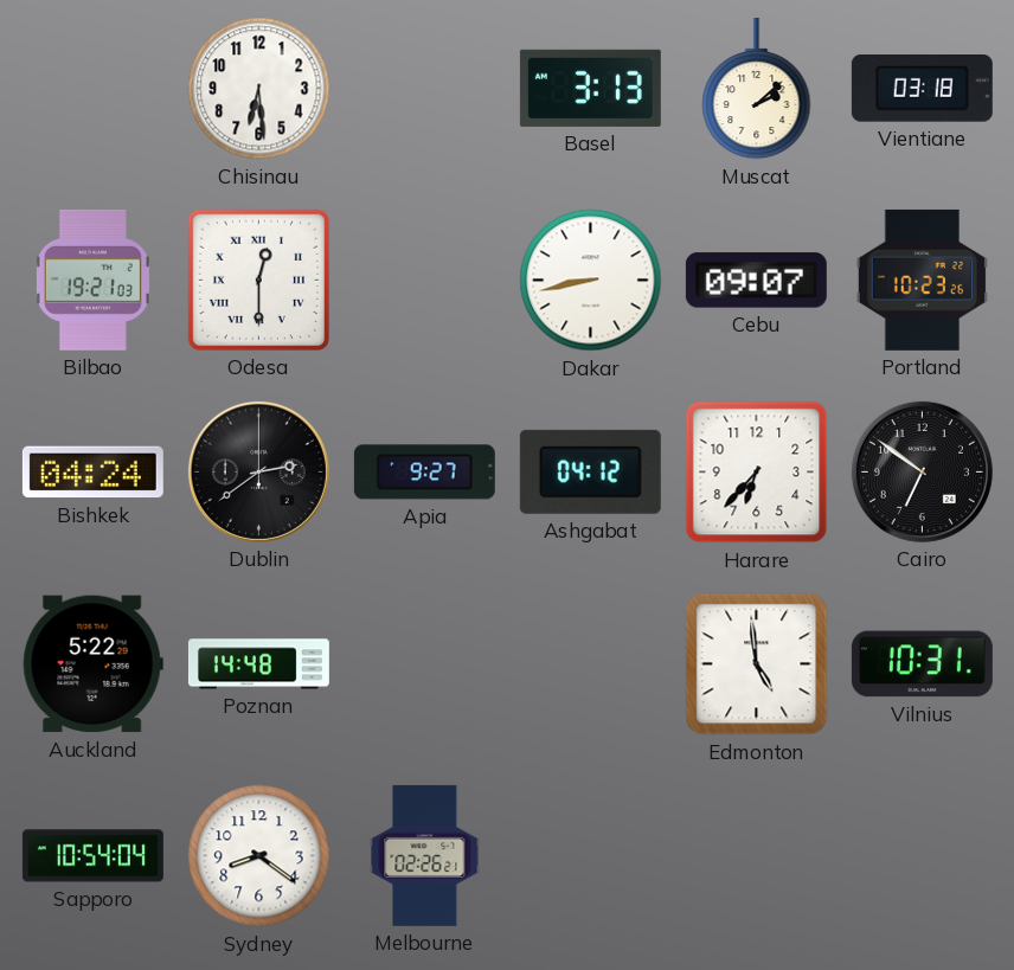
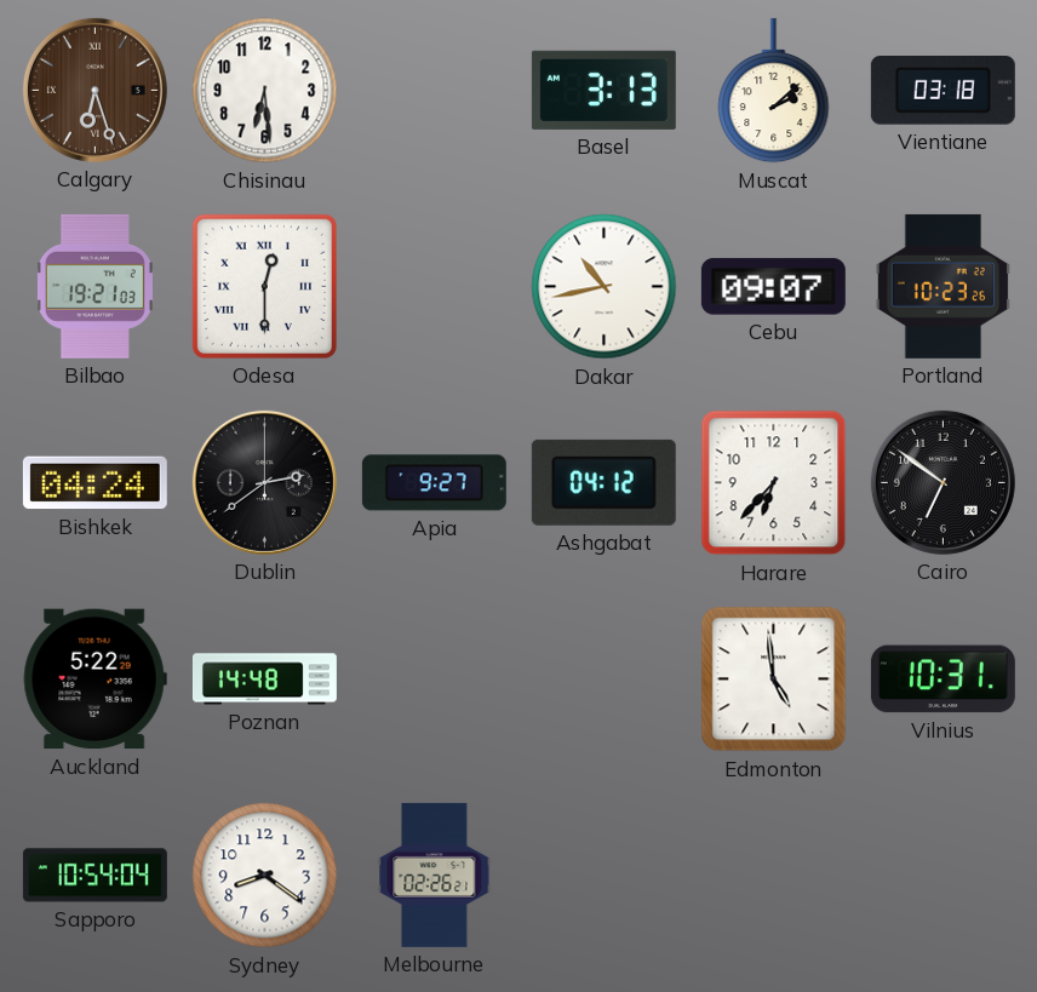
Calgary: none -> 6:27 (94, 90)
Dakar: 8:43 -> 10:43 (605, 287)
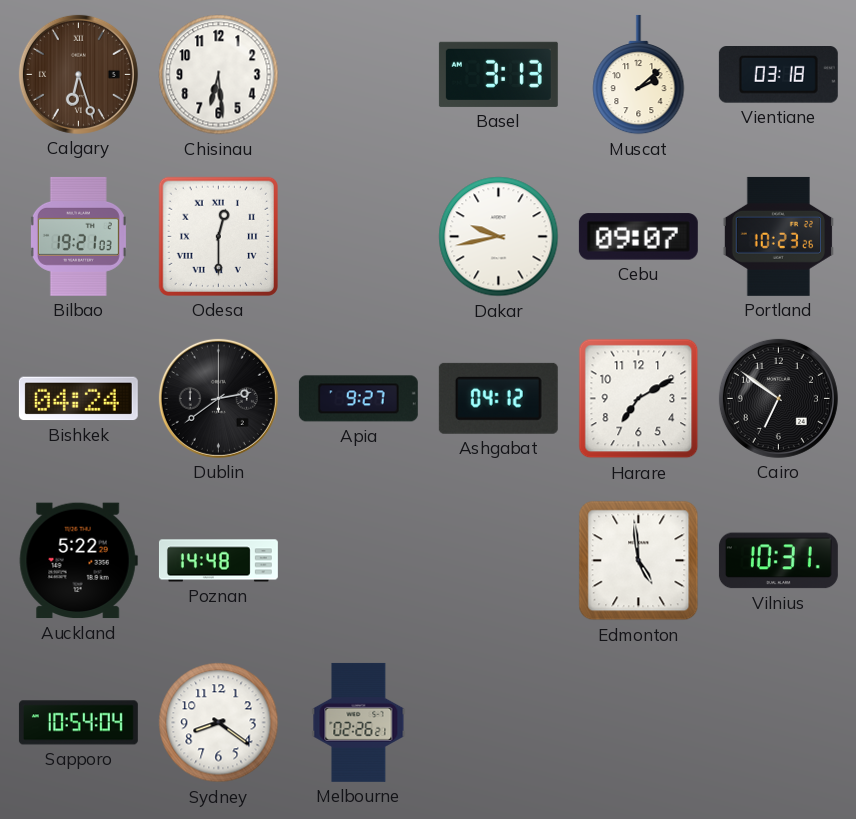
Dakar: 10:43 -> 9:43 (499, 237)
Harare: 6:37 -> 7:10 (639, 399)
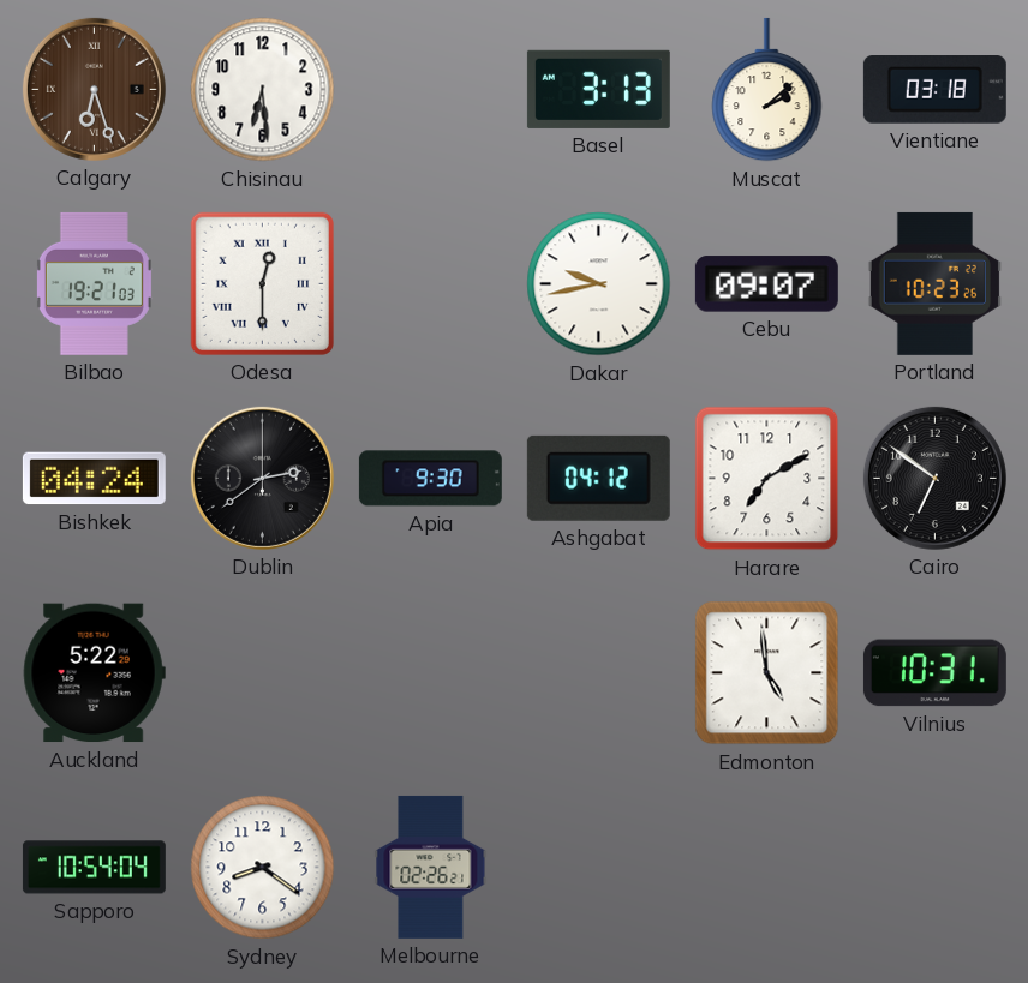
Apia: 9:27 -> 9:30 (430, 479)
Poznan: 14:48 -> none (218, 561)
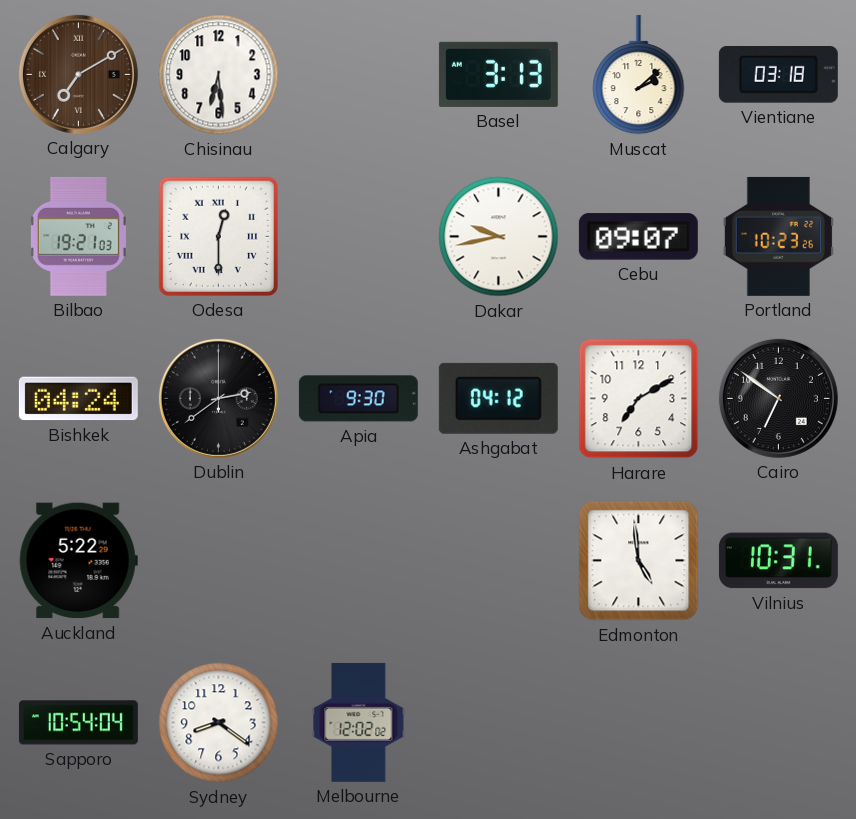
Calgary: 6:27 -> 7:10 (78, 74)
Melbourne: 02:26 -> 12:02 (359, 722)
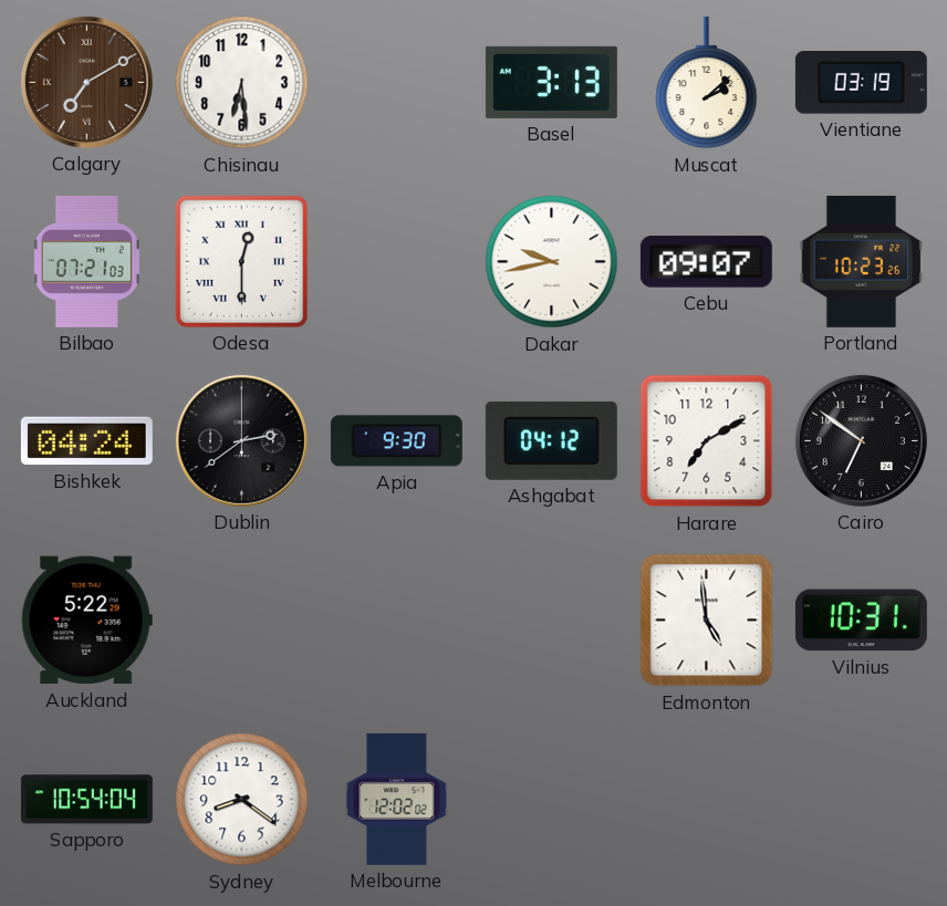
Vientiane: 03:18 -> 03:19 (861, 83)
Bilbao: 19:21 -> 07:21 (86, 261)
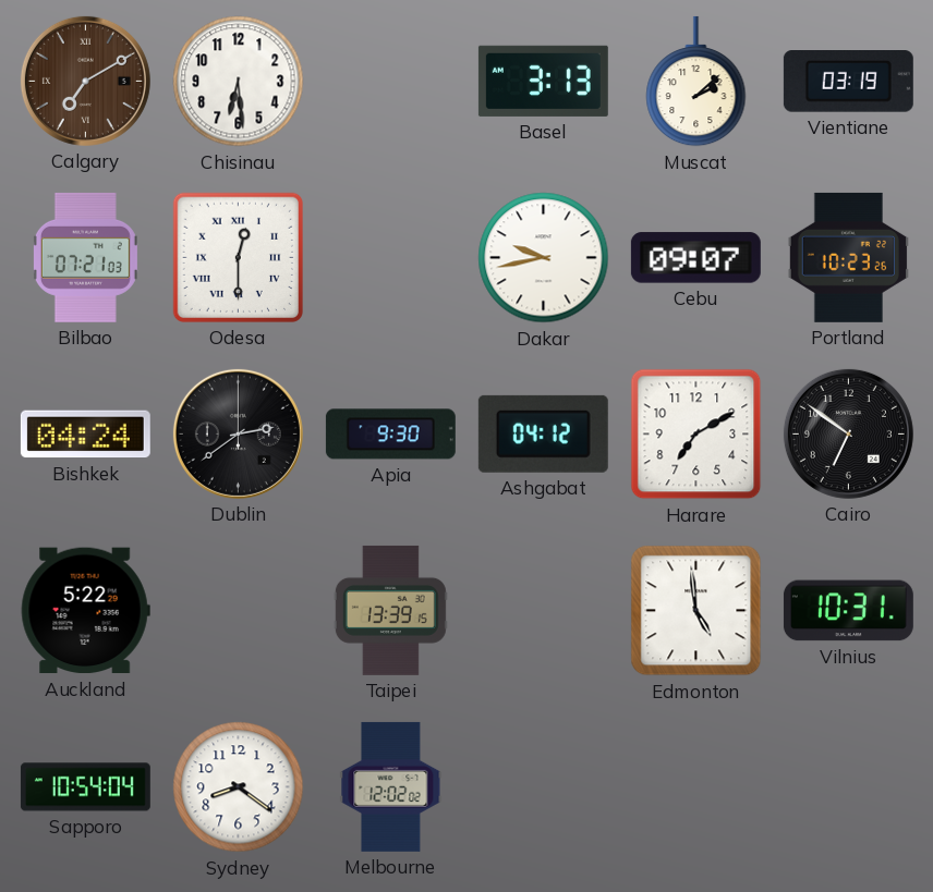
Taipei: none -> 13:39 (390, 610)
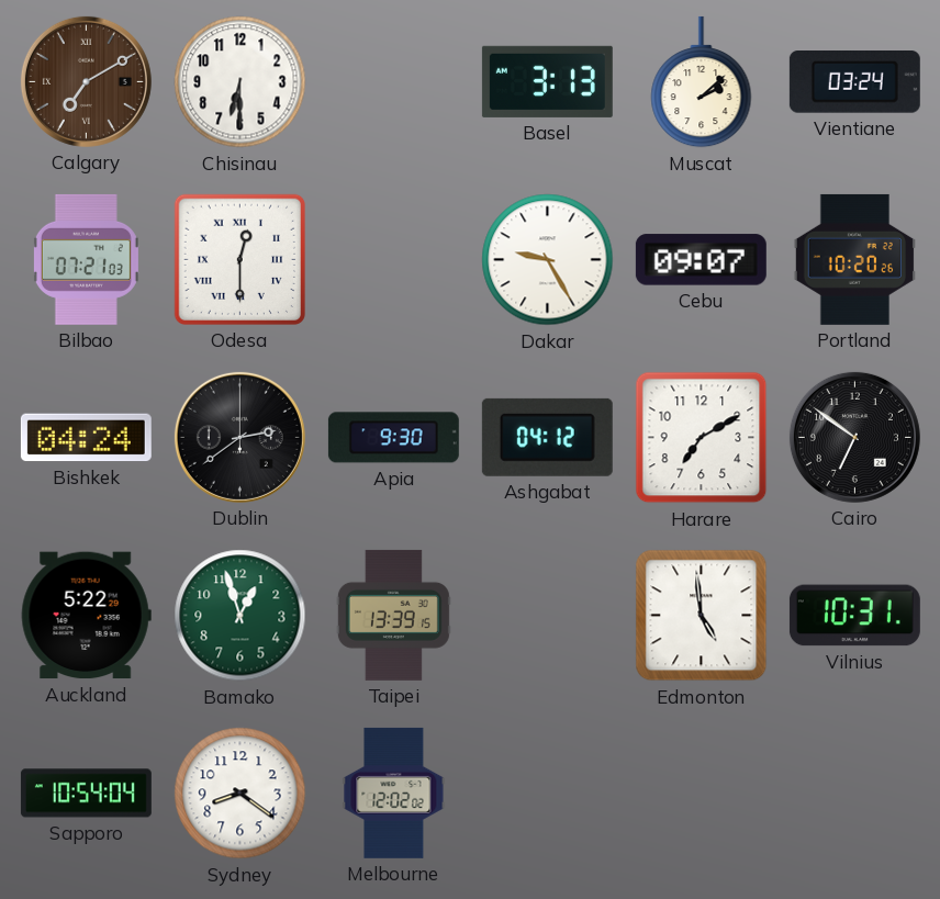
Chisinau: 6:29 -> 6:30 (240, 82)
Vientiane: 03:19 -> 03:24 (854, 82)
Dakar: 9:43 -> 9:25 (548, 260)
Portland: 10:23 -> 10:20 (854, 259)
Bamako: none -> 12:57 (240, 616)
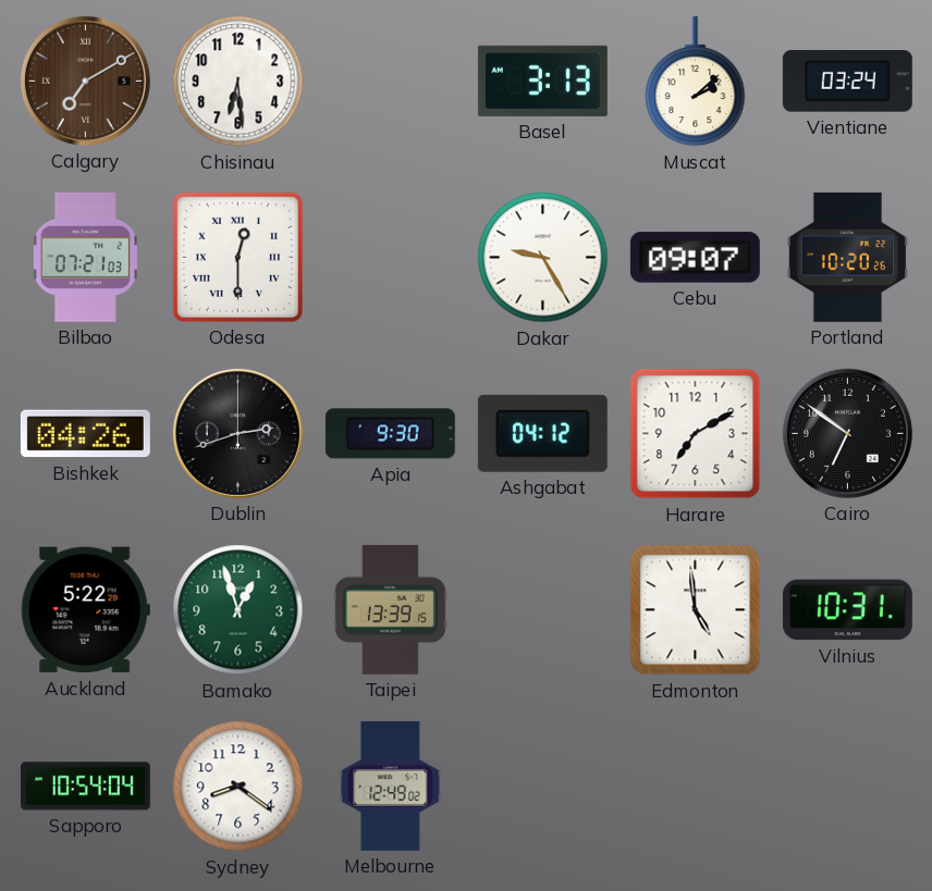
Chisinau: 6:30 -> 6:29 (238, 82)
Bishkek: 04:24 -> 04:26 (85, 434)
Dublin: 2:39 -> 2:42 (237, 433)
Melbourne: 12:02 -> 12:49 (391, 785)
